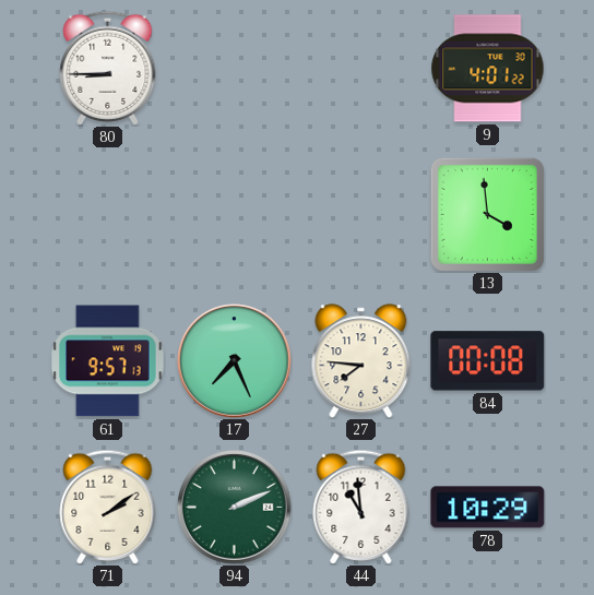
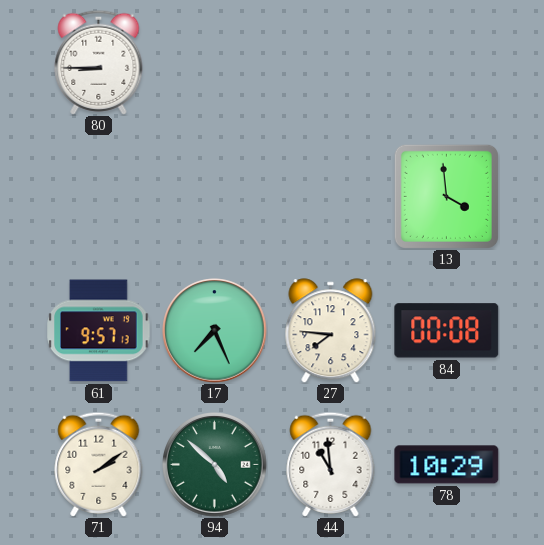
9: 4:01 -> none (488, 69)
94: 2:11 -> 4:52 (215, 465)
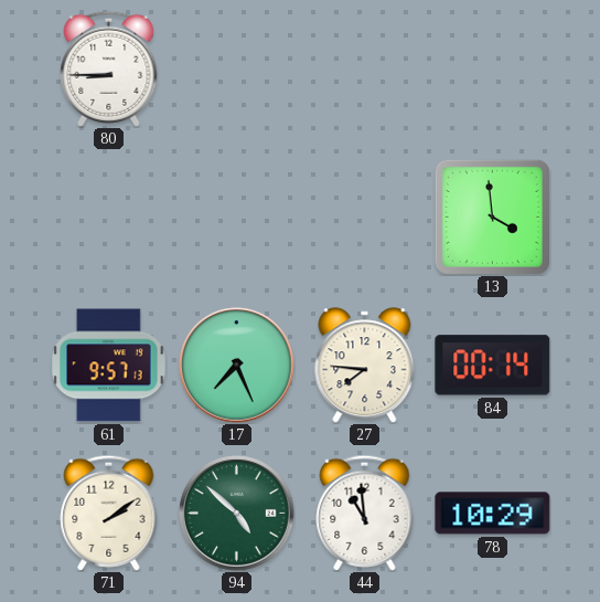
84: 00:08 -> 00:14 (493, 366)
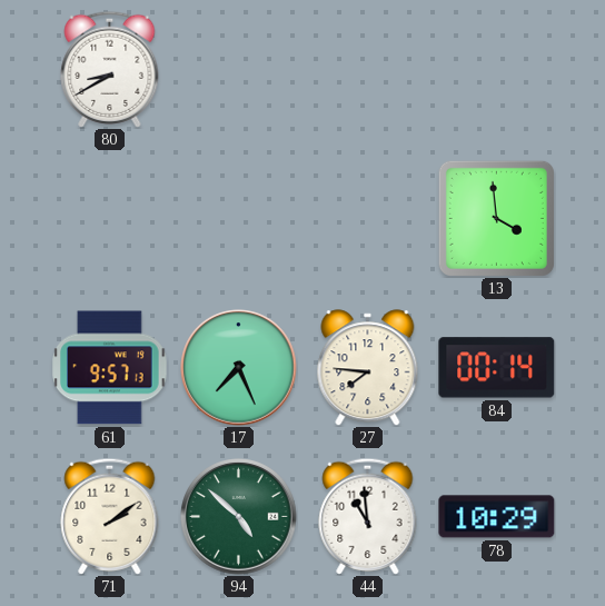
80: 8:45 -> 8:40 (110, 69)
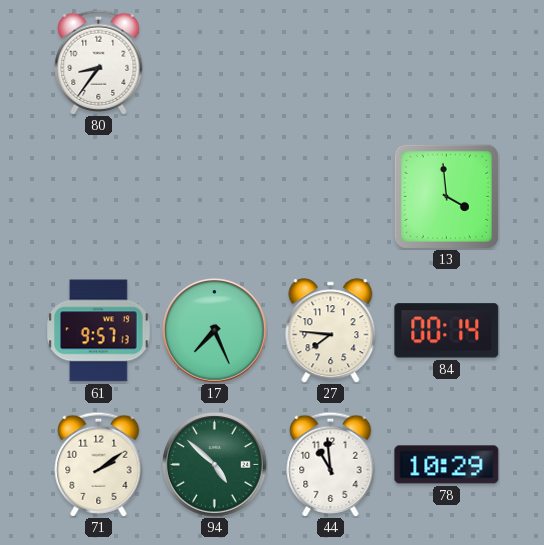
80: 8:40 -> 8:36 (99, 62)
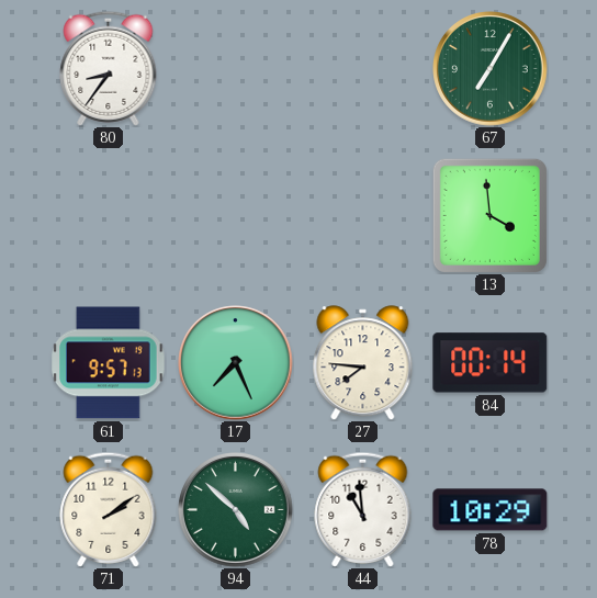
67: none -> 7:05 (491, 69)
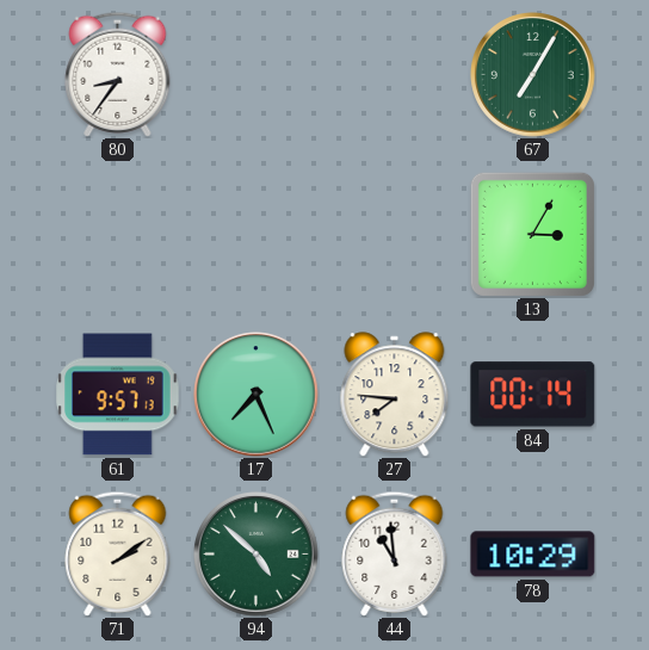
13: 3:59 -> 3:05 (532, 234)
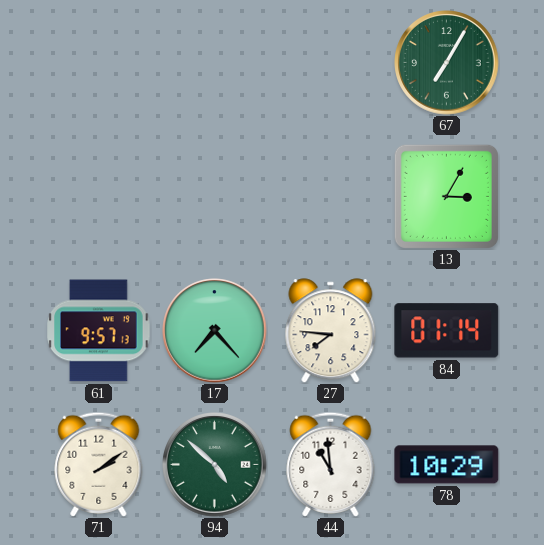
80: 8:36 -> none (118, 74)
17: 7:26 -> 7:23 (215, 331)
84: 00:14 -> 01:14 (447, 331)
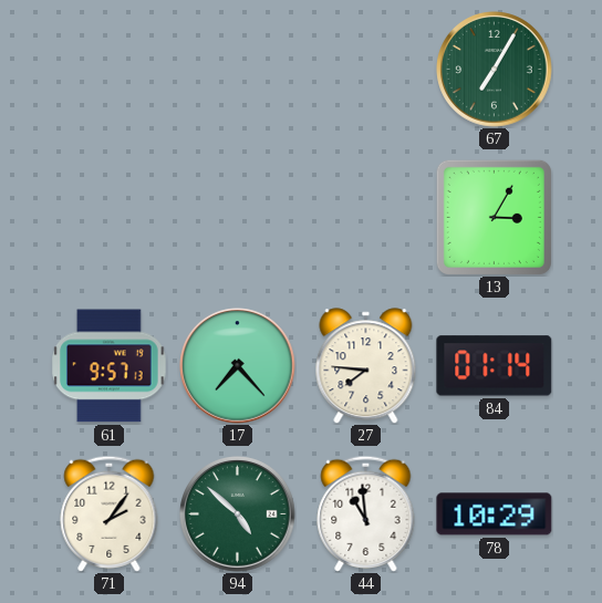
71: 2:09 -> 2:06 (110, 513)
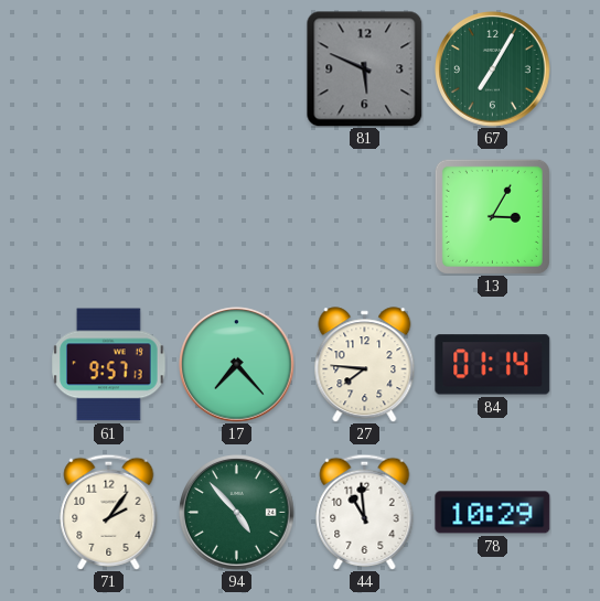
81: none -> 5:49 (364, 68)
94: 4:52 -> 4:53 (237, 513)
